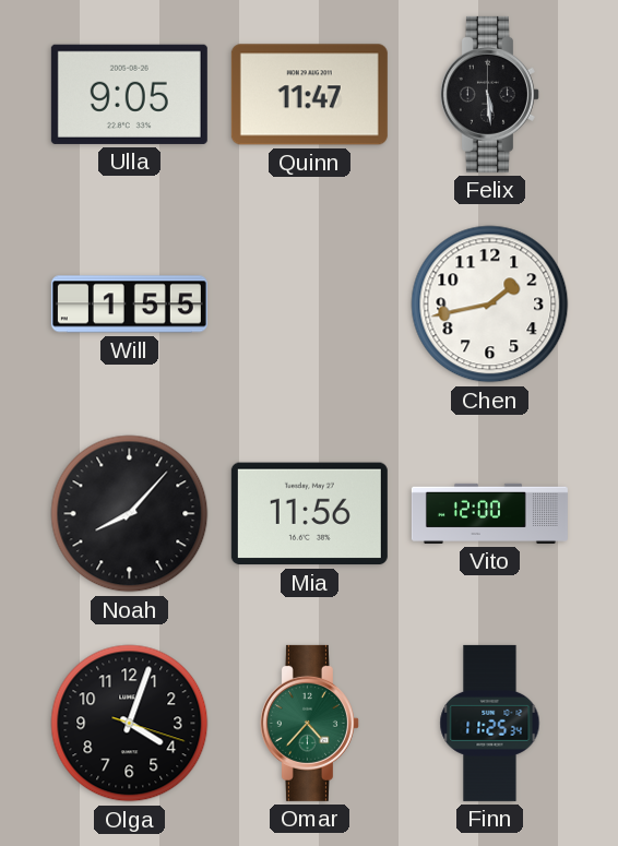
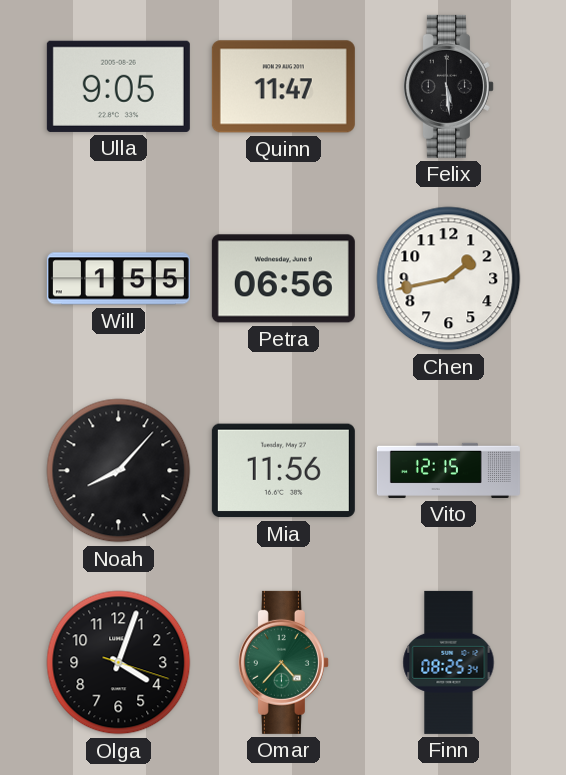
Petra: none -> 06:56 (283, 279)
Vito: 12:00 -> 12:15 (448, 470)
Finn: 11:25 -> 08:25 (449, 662)
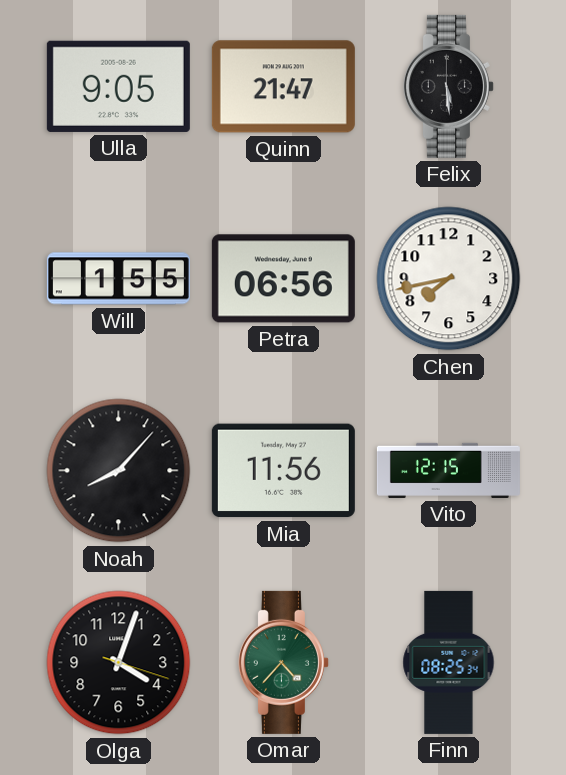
Quinn: 11:47 -> 21:47 (283, 87)
Chen: 1:43 -> 7:43 (449, 279)
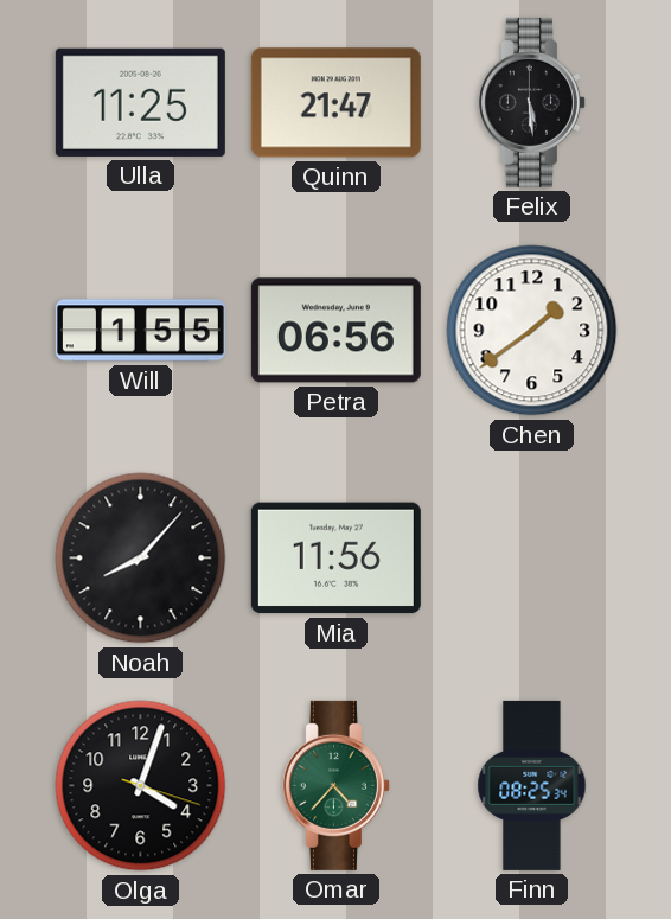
Ulla: 9:05 -> 11:25 (140, 102)
Chen: 7:43 -> 1:39 (532, 331)
Vito: 12:15 -> none (448, 470)
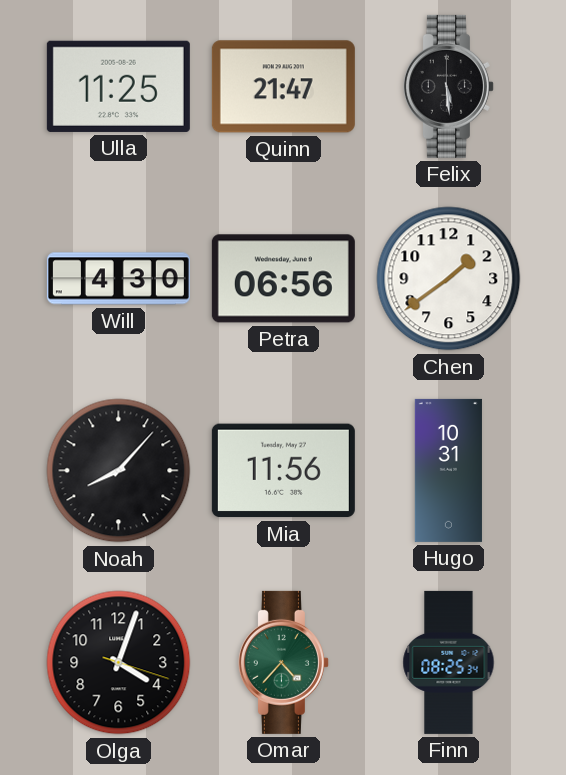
Will: 1:55 -> 4:30 (118, 279)
Hugo: none -> 10:31 (448, 470)
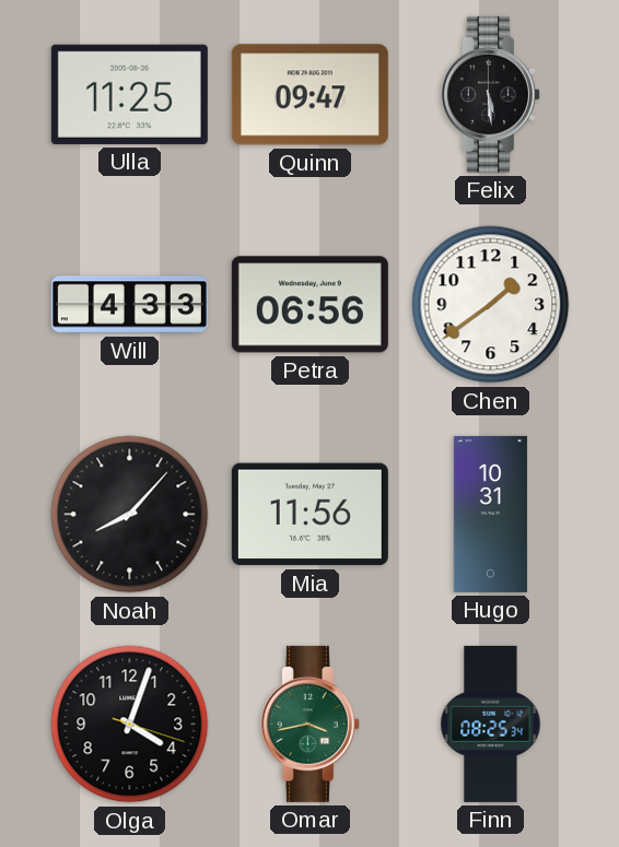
Quinn: 21:47 -> 09:47 (309, 95)
Will: 4:30 -> 4:33 (129, 305)
Omar: 4:37 -> 3:43 (309, 724)
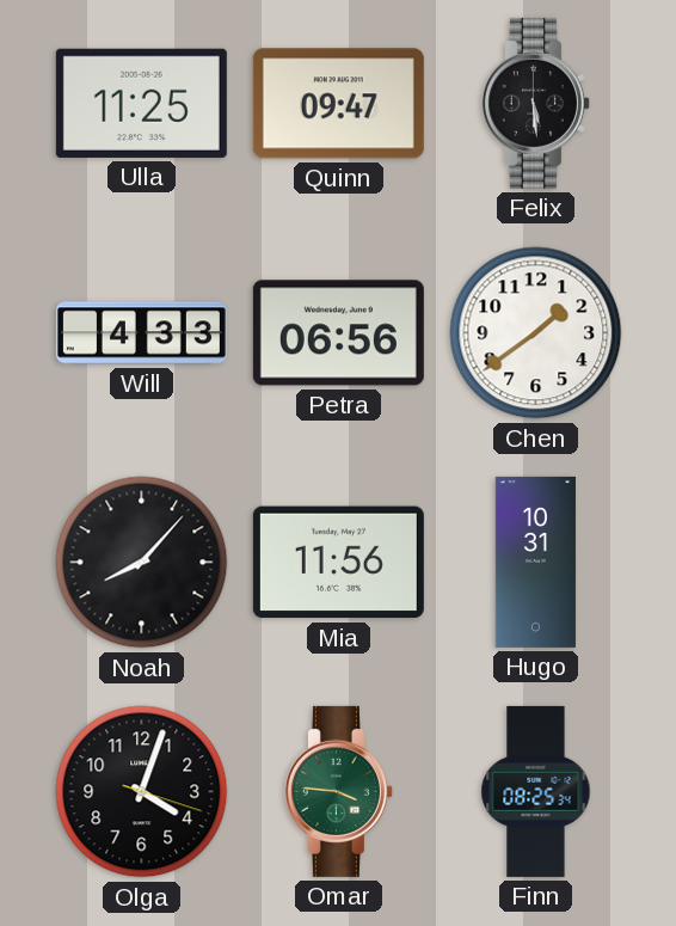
Omar: 3:43 -> 3:46 (338, 791)
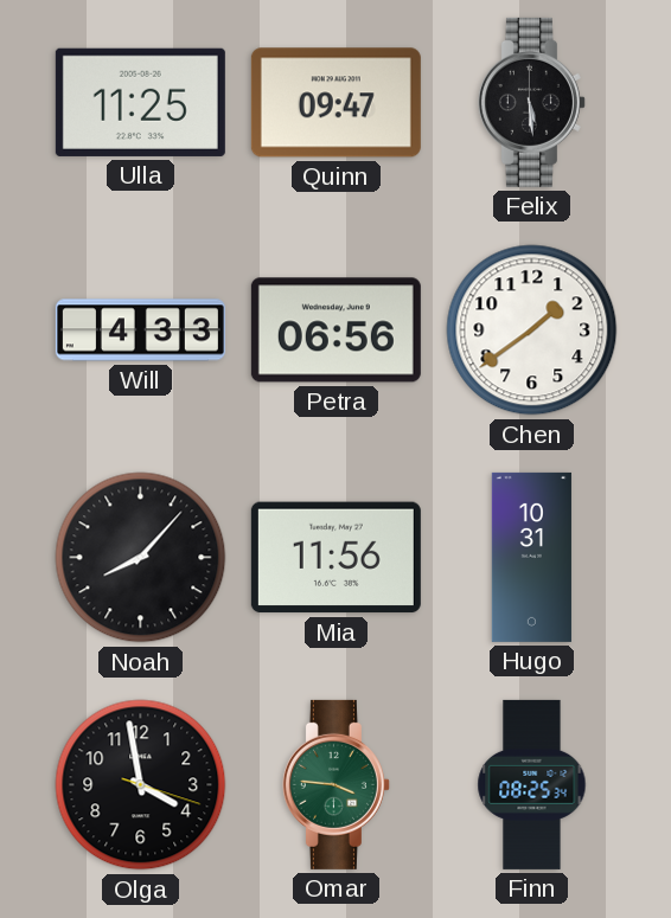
Olga: 4:03 -> 3:58 (141, 785)
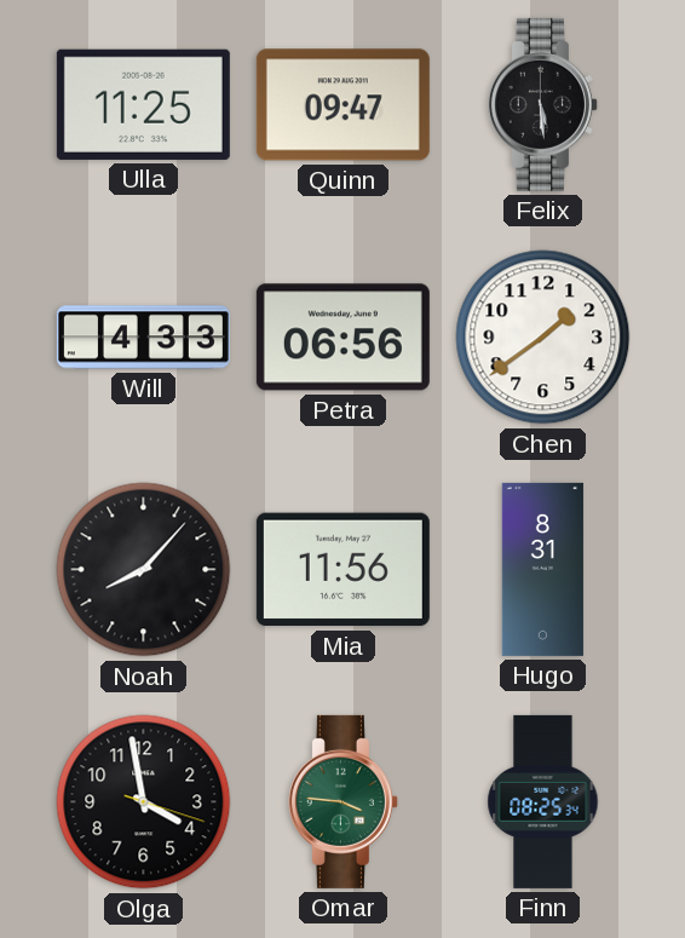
Hugo: 10:31 -> 8:31 (542, 569)
